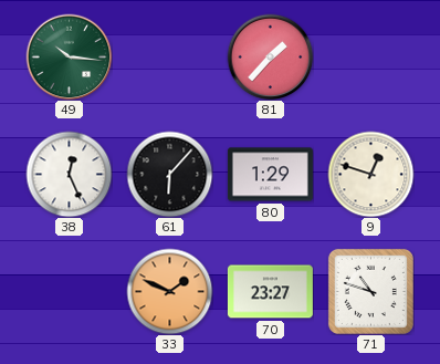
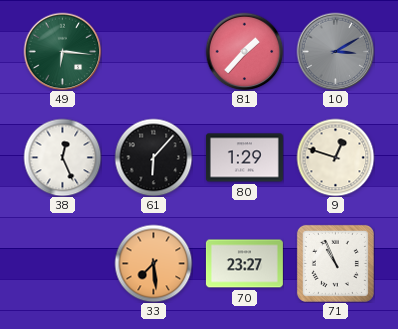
49: 10:16 -> 6:16 (62, 51)
10: none -> 3:10 (335, 51)
33: 1:49 -> 7:29 (153, 263)
71: 10:48 -> 10:56 (335, 263)
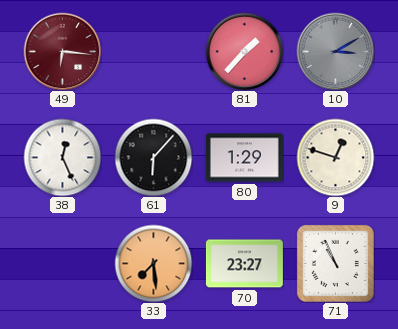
49 dial: green -> burgundy (62, 51)
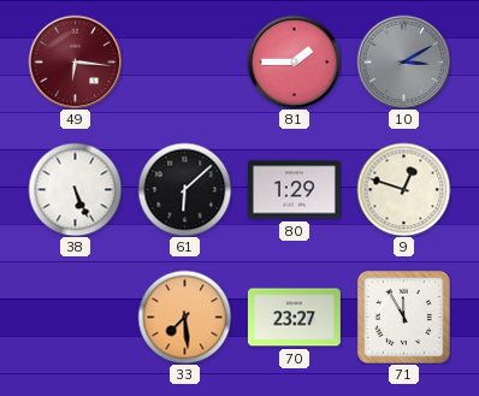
81: 1:37 -> 1:45 (294, 61)
38: 12:26 -> 5:26 (75, 189)
61: 6:07 -> 6:08 (184, 189)
71: 10:56 -> 11:55 (403, 317)
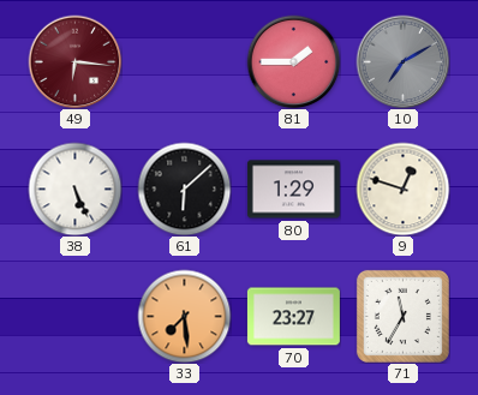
10: 3:10 -> 7:10 (402, 61)
71: 11:55 -> 11:35 (402, 316)
